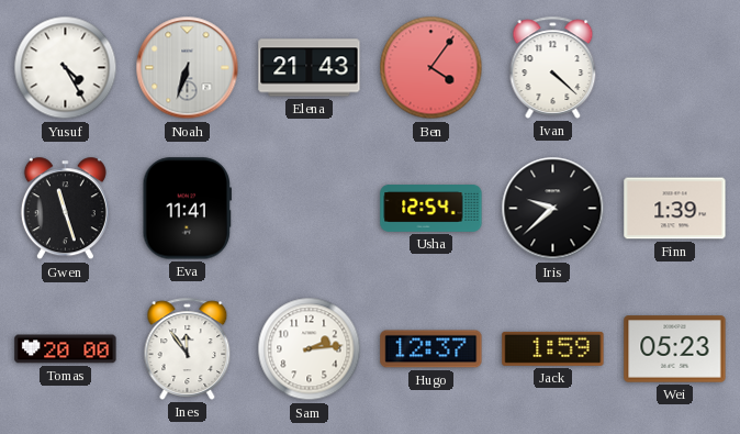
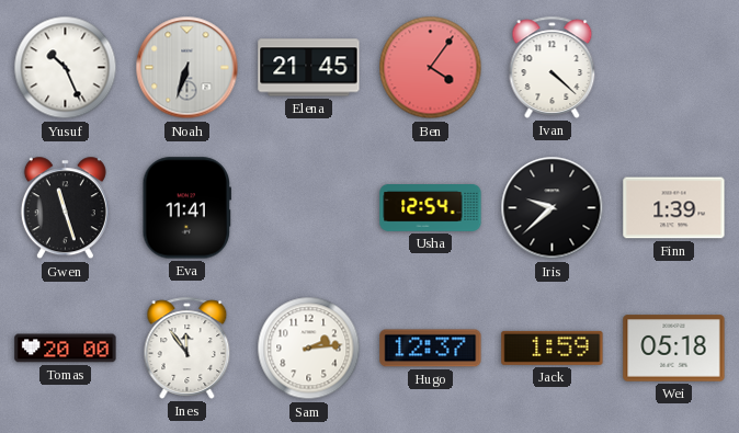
Yusuf: 4:25 -> 10:26 (66, 68)
Elena: 21:43 -> 21:45 (309, 68)
Wei: 05:23 -> 05:18 (674, 349)
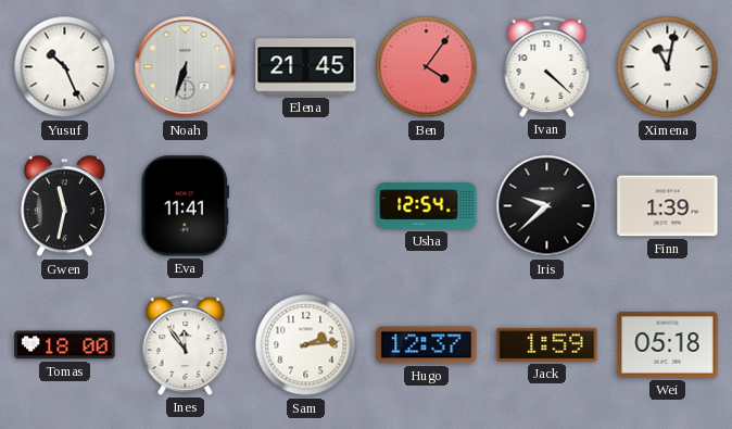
Ximena: none -> 11:02 (668, 67)
Gwen: 11:27 -> 11:32 (64, 206)
Tomas: 20:00 -> 18:00 (65, 345)
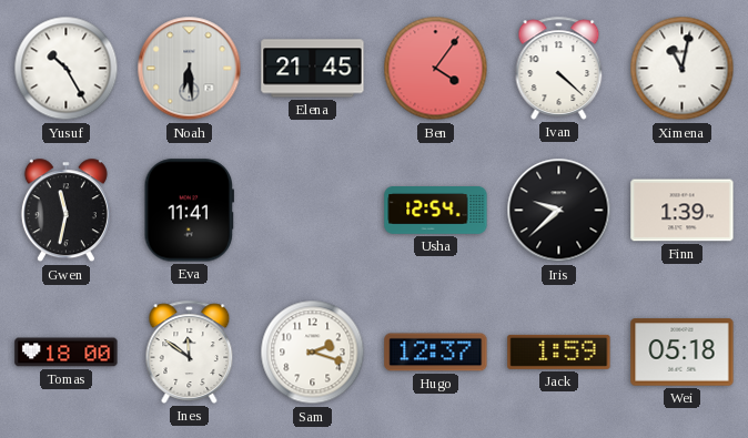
Yusuf: 10:26 -> 10:25 (67, 69)
Noah: 6:33 -> 6:29 (190, 69)
Ines: 11:54 -> 11:51 (190, 352)
Sam: 2:14 -> 2:18 (313, 353)
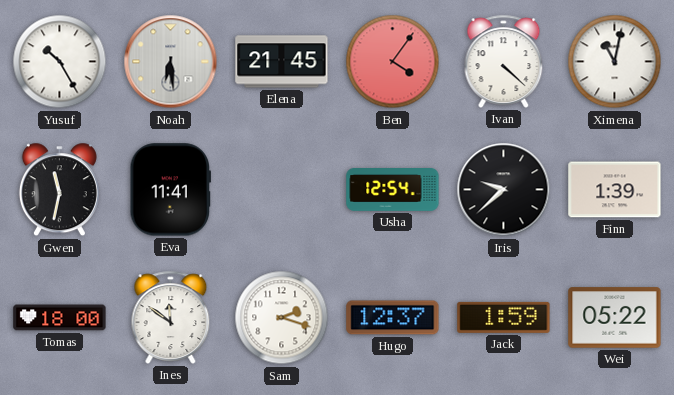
Wei: 05:18 -> 05:22 (615, 318)
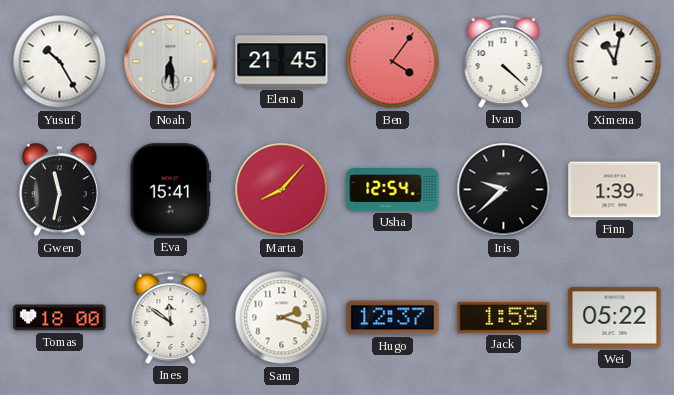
Eva: 11:41 -> 15:41 (170, 190)
Marta: none -> 8:07 (282, 190)
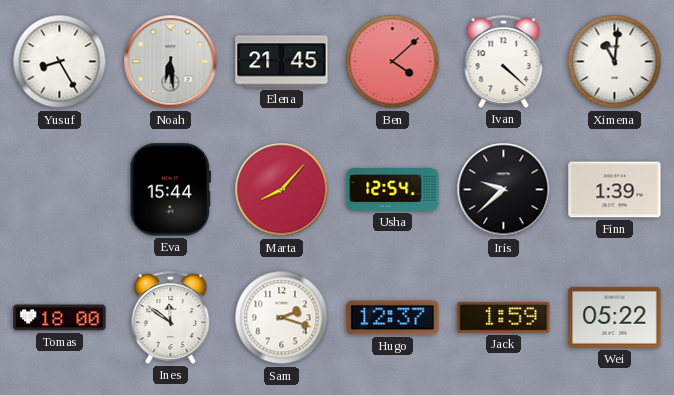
Yusuf: 10:25 -> 8:25 (60, 62)
Ben: 4:06 -> 4:08 (393, 62)
Ximena: 11:02 -> 11:01 (615, 62)
Gwen: 11:32 -> none (59, 190)
Eva: 15:41 -> 15:44 (170, 190)
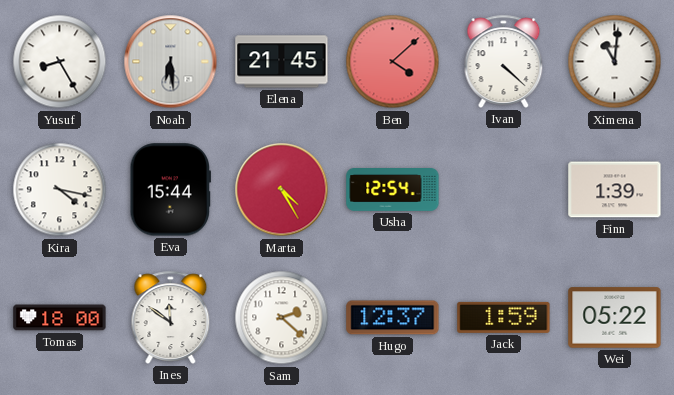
Kira: none -> 4:17 (60, 190)
Marta: 8:07 -> 4:25 (282, 190)
Iris: 9:38 -> none (504, 190)
Sam: 2:18 -> 2:22 (282, 318)
